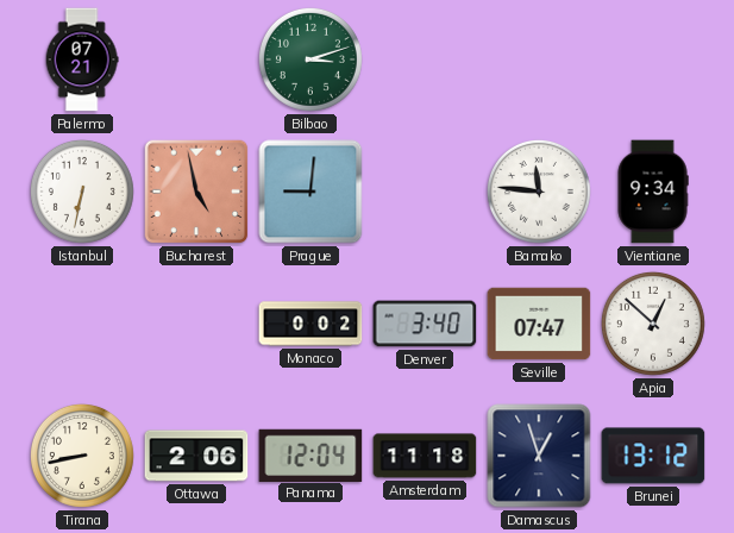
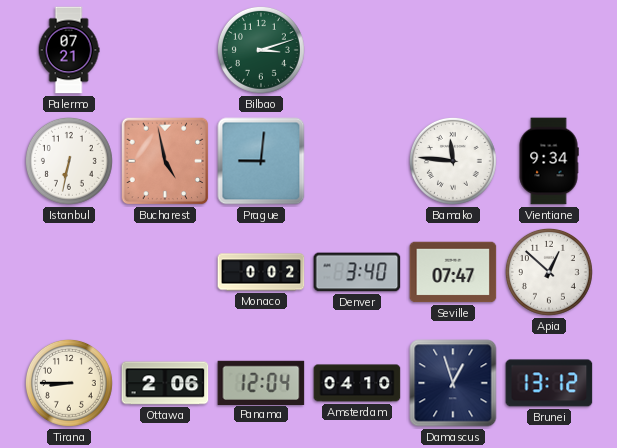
Tirana: 8:43 -> 8:45 (69, 383)
Amsterdam: 11:18 -> 04:10 (357, 383)
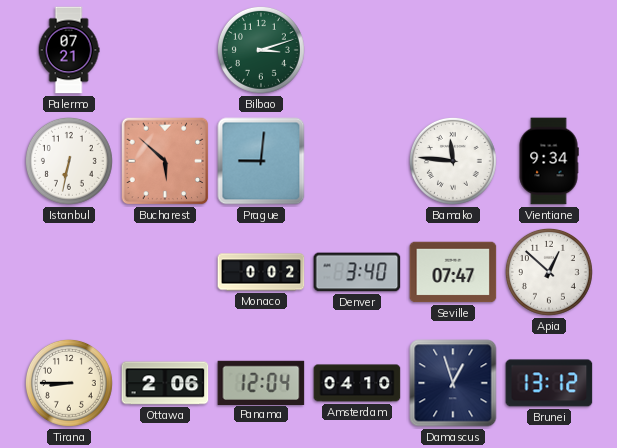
Bucharest: 4:58 -> 5:52 (165, 161)
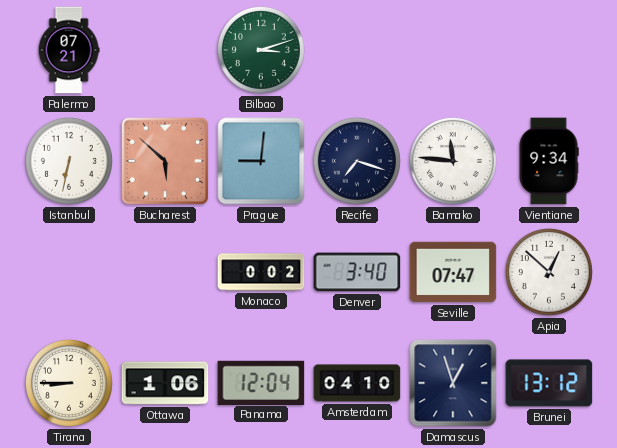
Recife: none -> 7:18 (357, 161)
Ottawa: 2:06 -> 1:06 (165, 383)
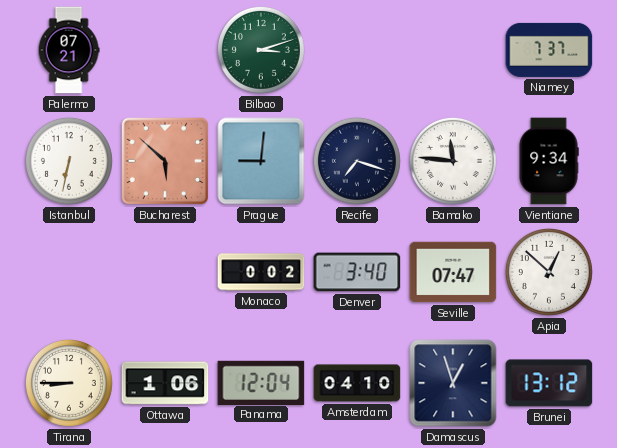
Niamey: none -> 7:37 (549, 50)
